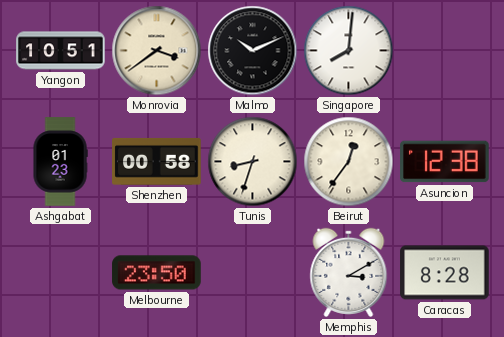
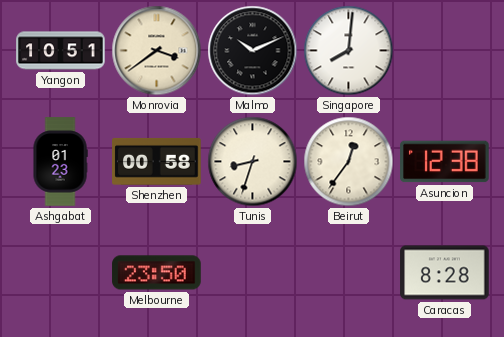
Memphis: 3:10 -> none (349, 272)
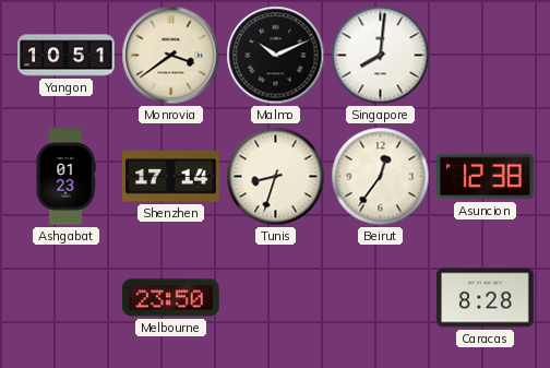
Shenzhen: 00:58 -> 17:14 (171, 176)
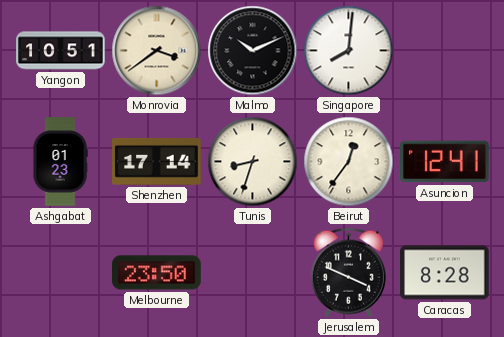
Asuncion: 12:38 -> 12:41 (445, 162)
Jerusalem: none -> 3:49 (348, 273)
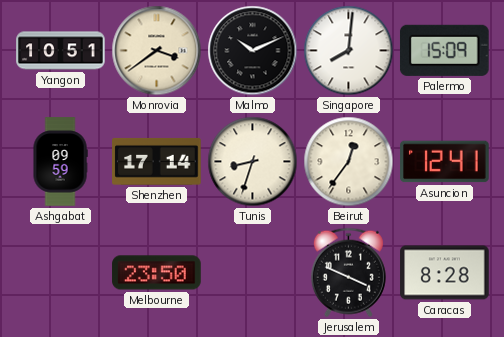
Palermo: none -> 15:09 (444, 50)
Ashgabat: 01:23 -> 09:59 (60, 162)
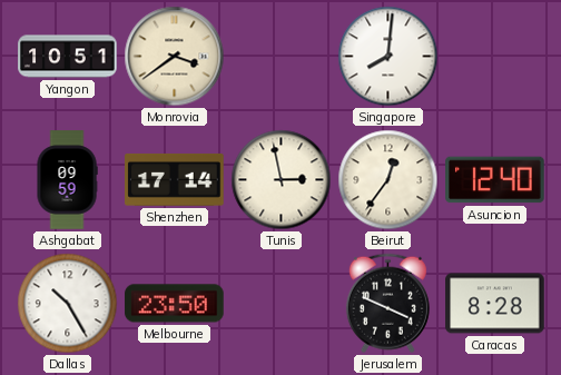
Malmo: 10:11 -> none (253, 51)
Palermo: 15:09 -> none (444, 50)
Tunis: 8:33 -> 2:58 (282, 180)
Asuncion: 12:41 -> 12:40 (495, 180)
Dallas: none -> 10:25 (68, 304)
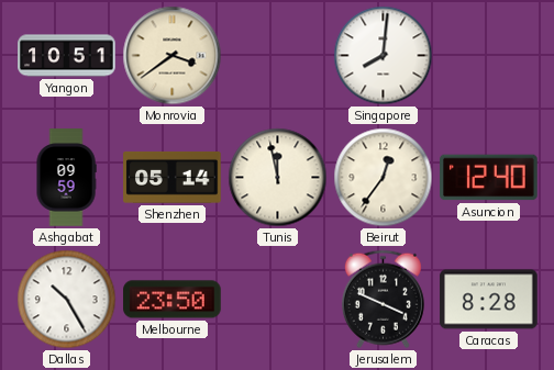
Shenzhen: 17:14 -> 05:14 (173, 177)
Tunis: 2:58 -> 11:58 (278, 178)
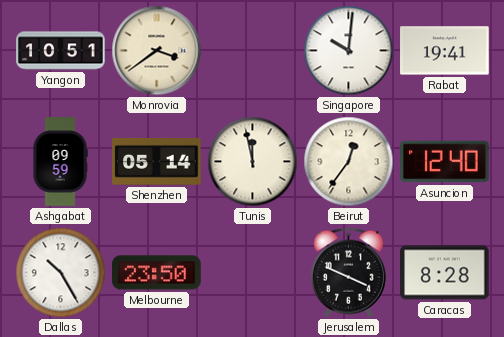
Singapore: 8:01 -> 10:01 (349, 51)
Rabat: none -> 19:41 (445, 51)
